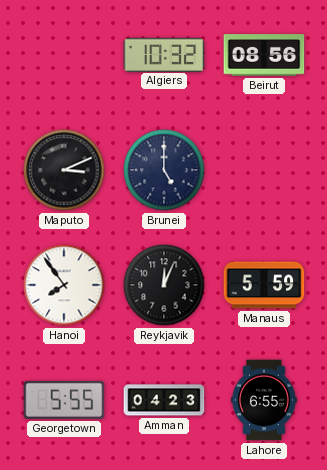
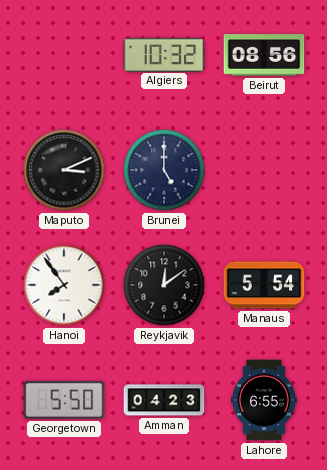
Reykjavik: 12:04 -> 12:09 (164, 285)
Manaus: 5:59 -> 5:54 (264, 285)
Georgetown: 5:55 -> 5:50 (64, 400)
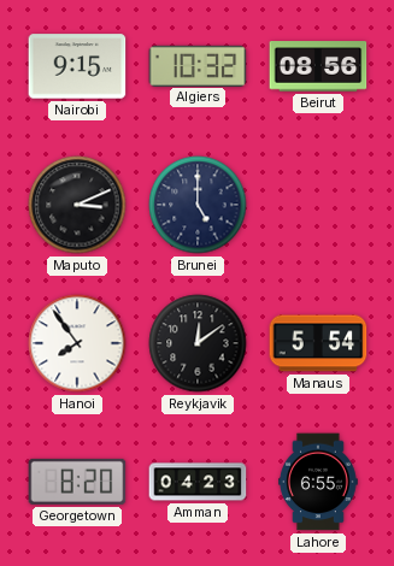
Nairobi: none -> 9:15 (77, 66)
Georgetown: 5:50 -> 8:20 (77, 482)
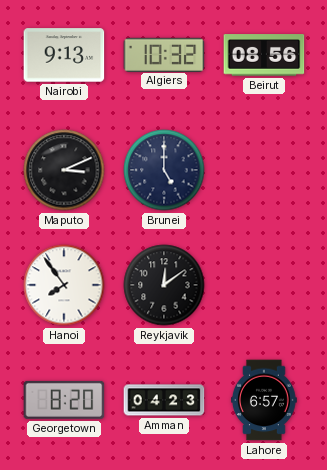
Nairobi: 9:15 -> 9:13 (64, 55)
Manaus: 5:54 -> none (318, 343)
Lahore: 6:55 -> 6:57 (265, 400)
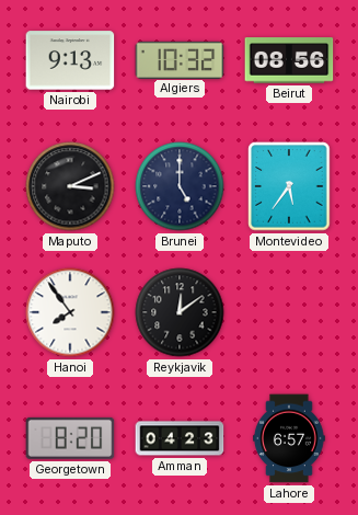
Montevideo: none -> 5:36 (289, 186)
